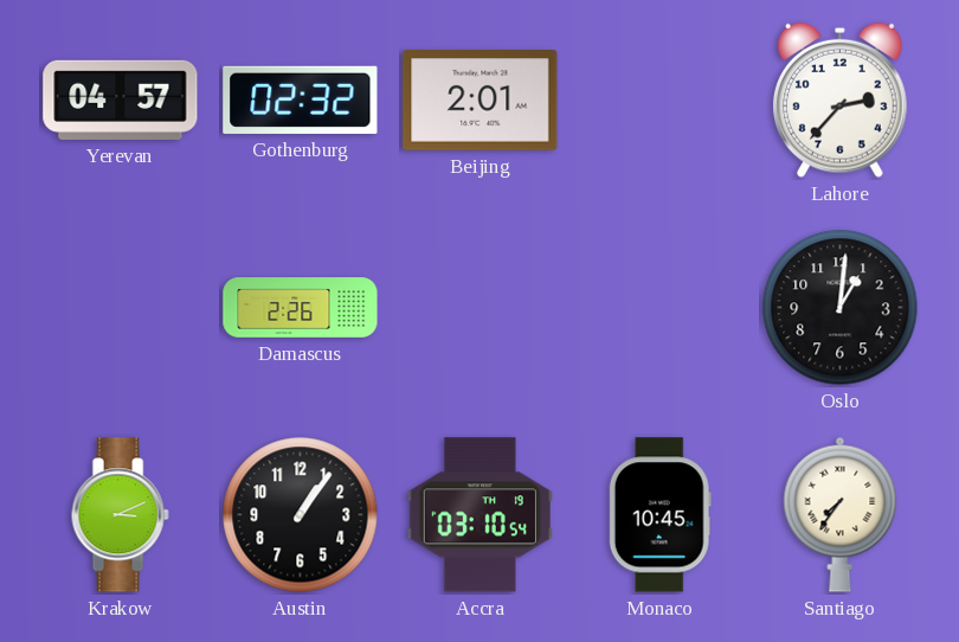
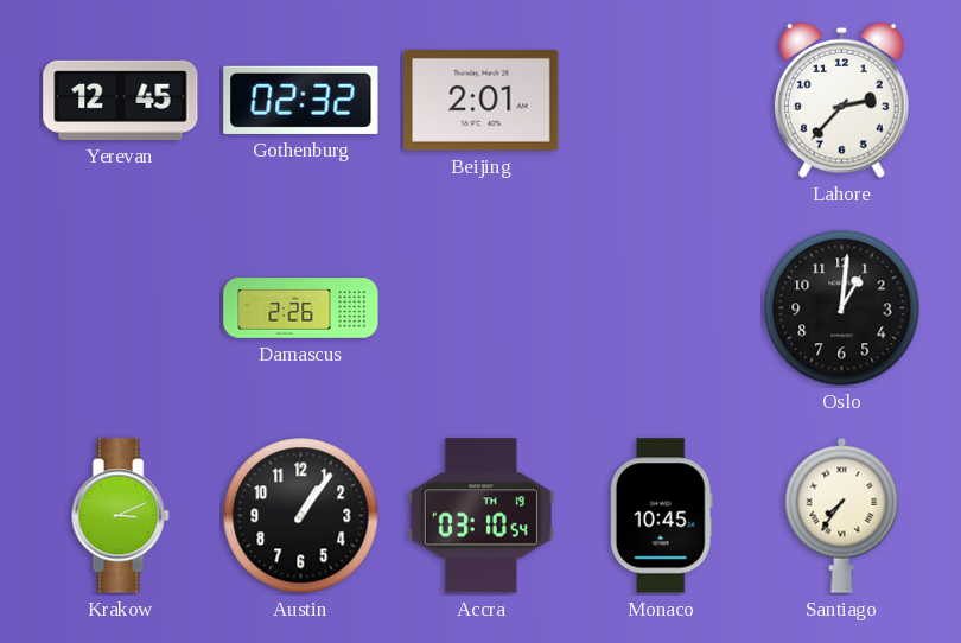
Yerevan: 04:57 -> 12:45 (121, 100)
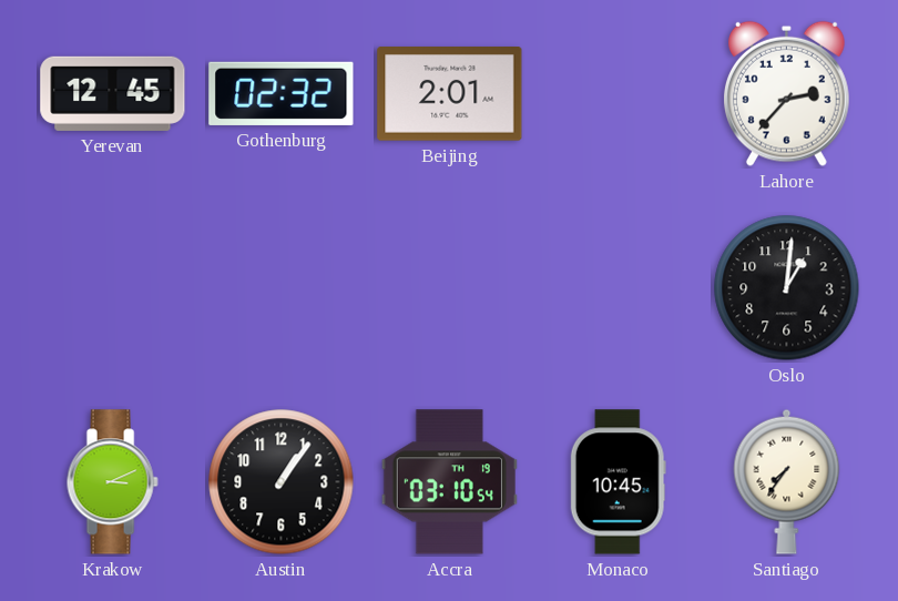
Damascus: 2:26 -> none (301, 308)
